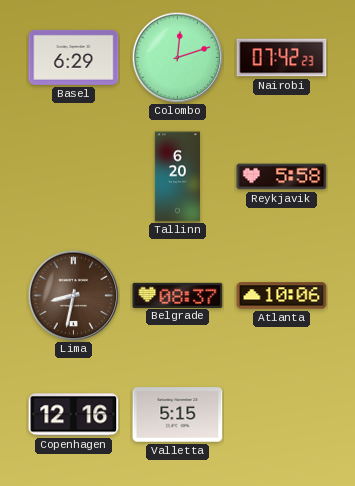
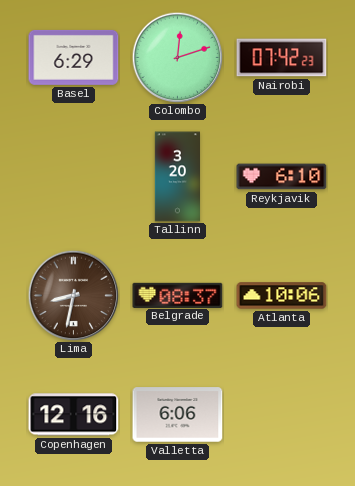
Tallinn: 6:20 -> 3:20 (177, 177)
Reykjavik: 5:58 -> 6:10 (282, 177)
Valletta: 5:15 -> 6:06 (178, 415)
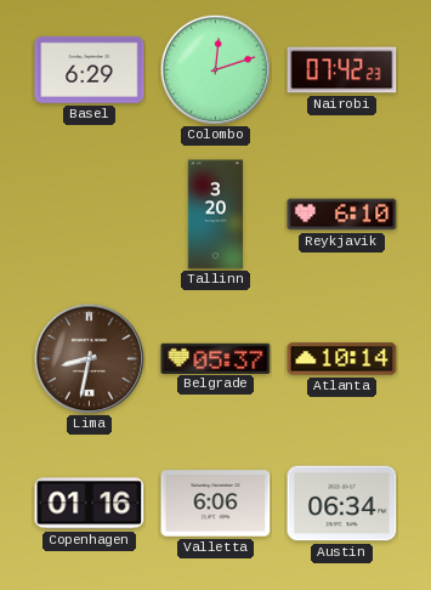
Belgrade: 08:37 -> 05:37 (216, 358)
Atlanta: 10:06 -> 10:14 (342, 359)
Copenhagen: 12:16 -> 01:16 (90, 504)
Austin: none -> 06:34 (342, 504)
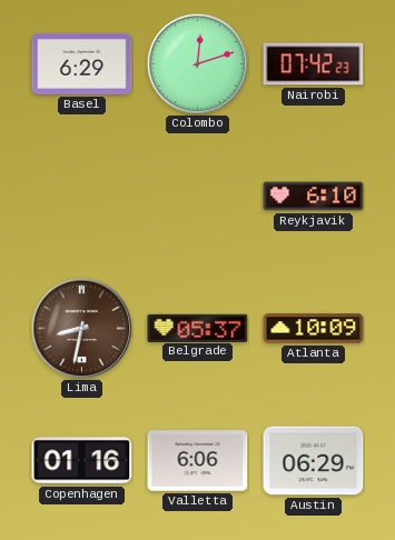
Tallinn: 3:20 -> none (215, 215)
Atlanta: 10:14 -> 10:09 (314, 329)
Austin: 06:34 -> 06:29 (314, 461)
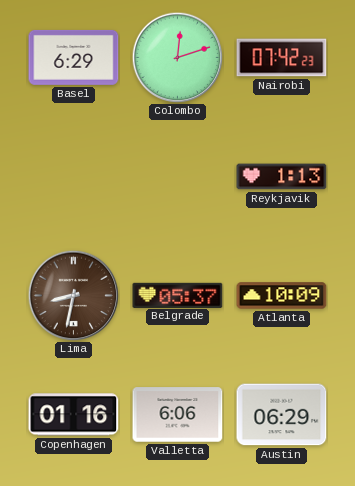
Reykjavik: 6:10 -> 1:13 (282, 177)
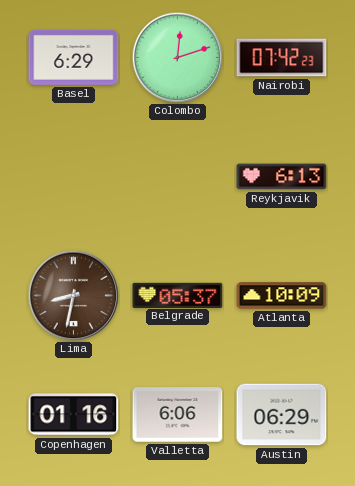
Reykjavik: 1:13 -> 6:13 (282, 177)
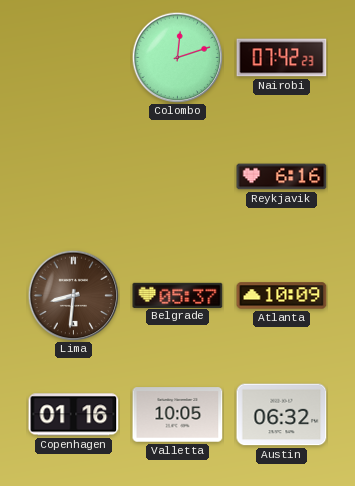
Basel: 6:29 -> none (74, 57)
Reykjavik: 6:13 -> 6:16 (282, 177)
Lima: 8:32 -> 8:31 (73, 295)
Valletta: 6:06 -> 10:05 (178, 415)
Austin: 06:29 -> 06:32 (282, 415)
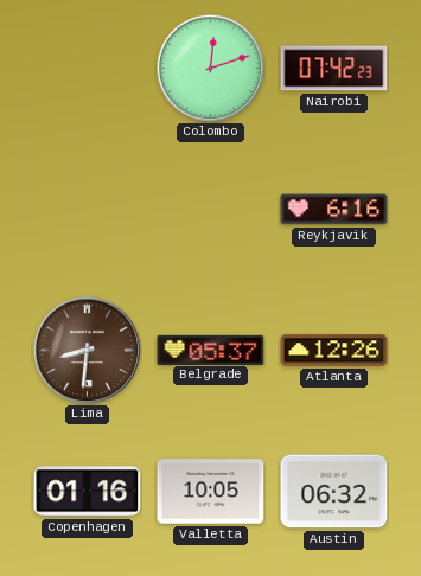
Atlanta: 10:09 -> 12:26 (334, 351)
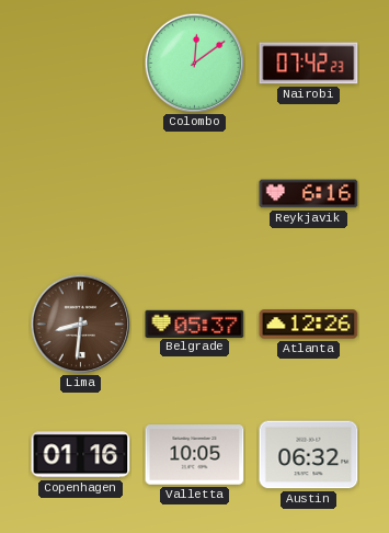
Colombo: 12:12 -> 12:09 (194, 63)
